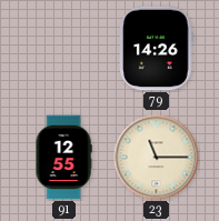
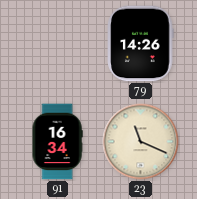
91: 12:55 -> 16:34 (57, 142)
23: 11:15 -> 11:19 (141, 142)
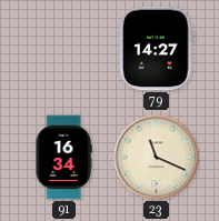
79: 14:26 -> 14:27 (157, 49)
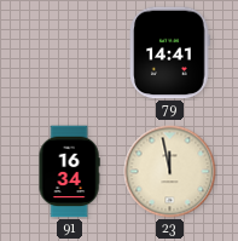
79: 14:27 -> 14:41 (170, 53)
23: 11:19 -> 11:58 (170, 172)
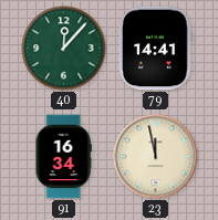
40: none -> 12:07 (64, 49)
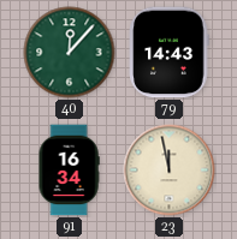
79: 14:41 -> 14:43 (170, 53)
